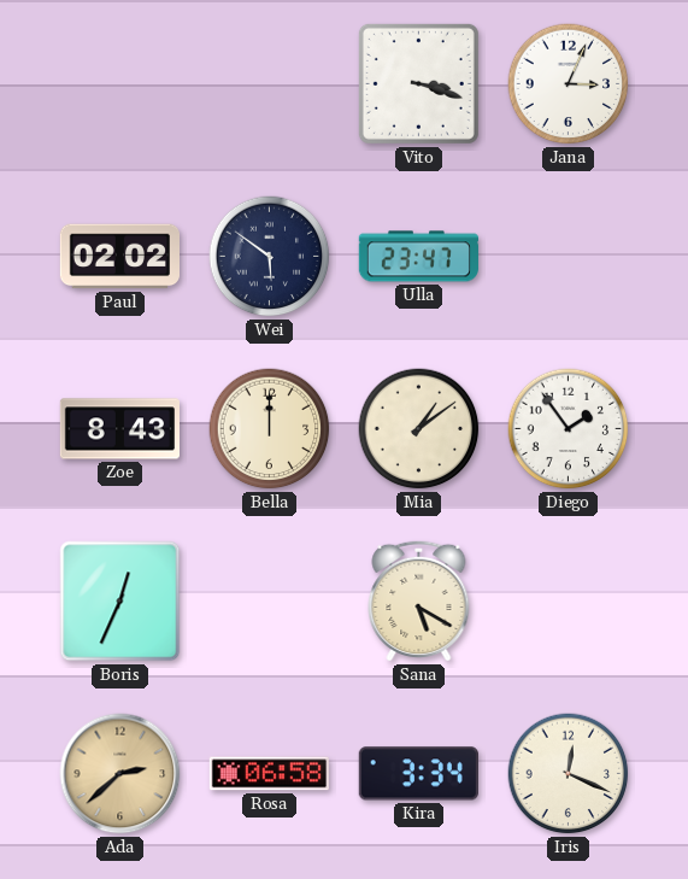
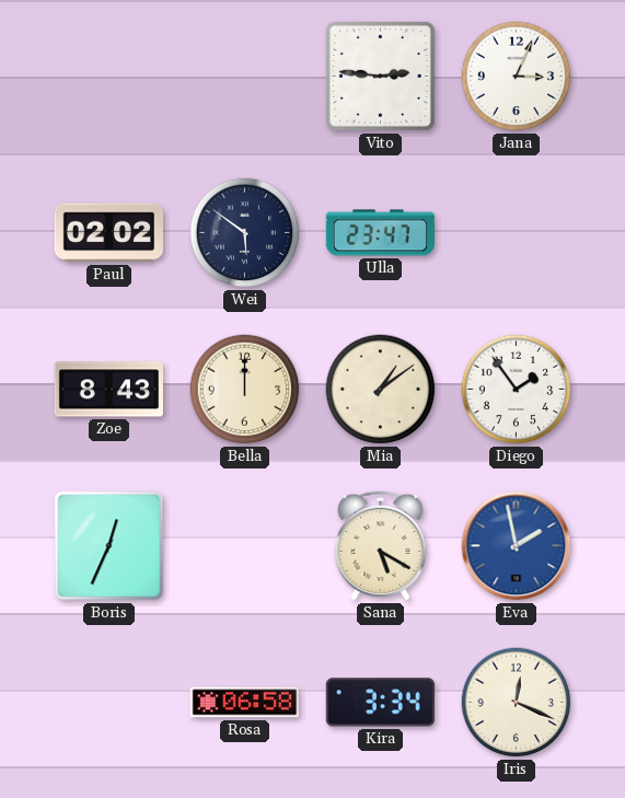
Vito: 3:18 -> 2:46 (380, 76)
Eva: none -> 1:58 (517, 546)
Ada: 2:38 -> none (120, 774)
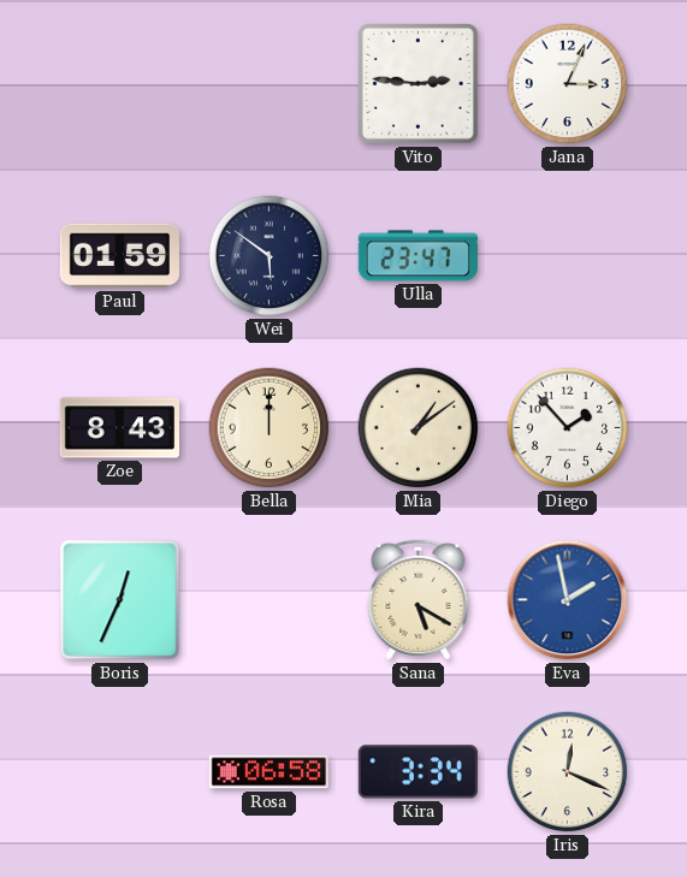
Paul: 02:02 -> 01:59 (119, 256)
Diego: 1:54 -> 1:53 (568, 428)
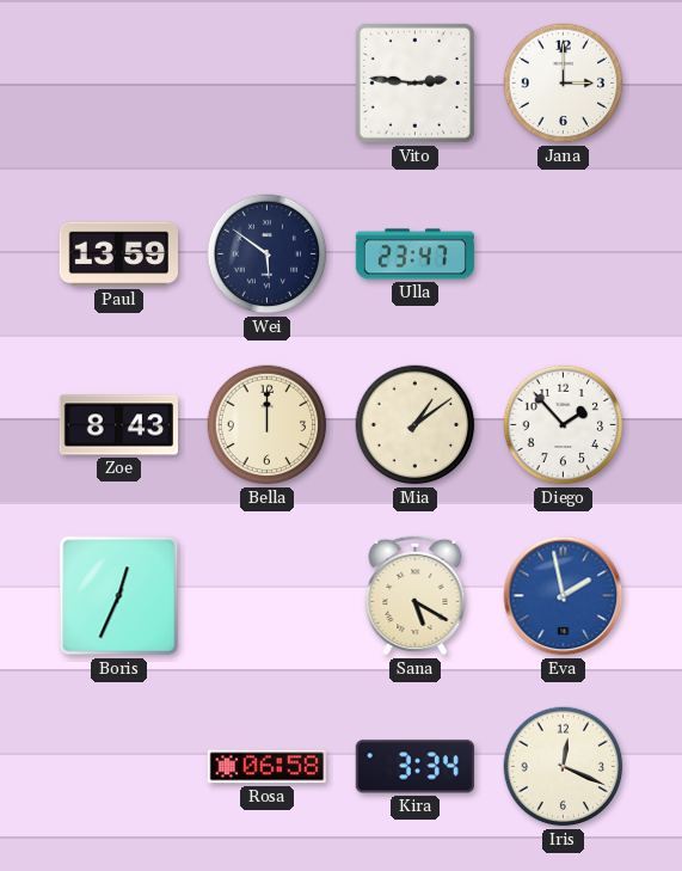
Jana: 3:04 -> 3:00 (564, 84)
Paul: 01:59 -> 13:59 (118, 254)
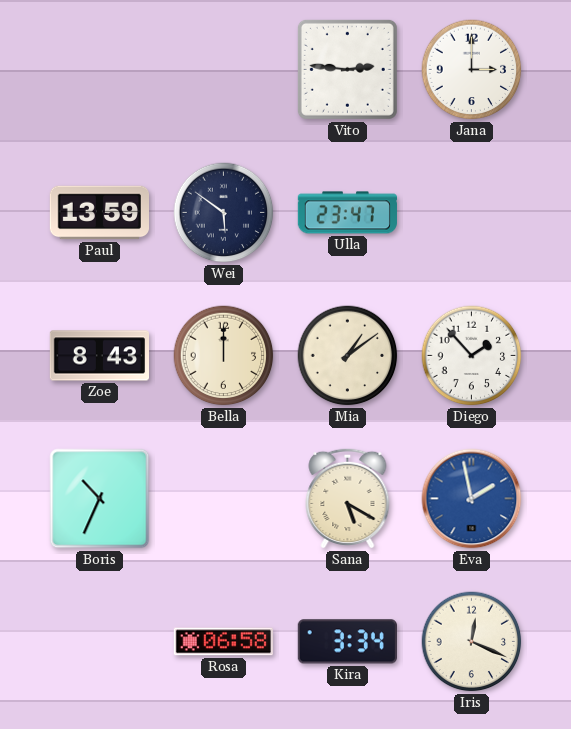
Boris: 12:34 -> 10:34 (100, 499)
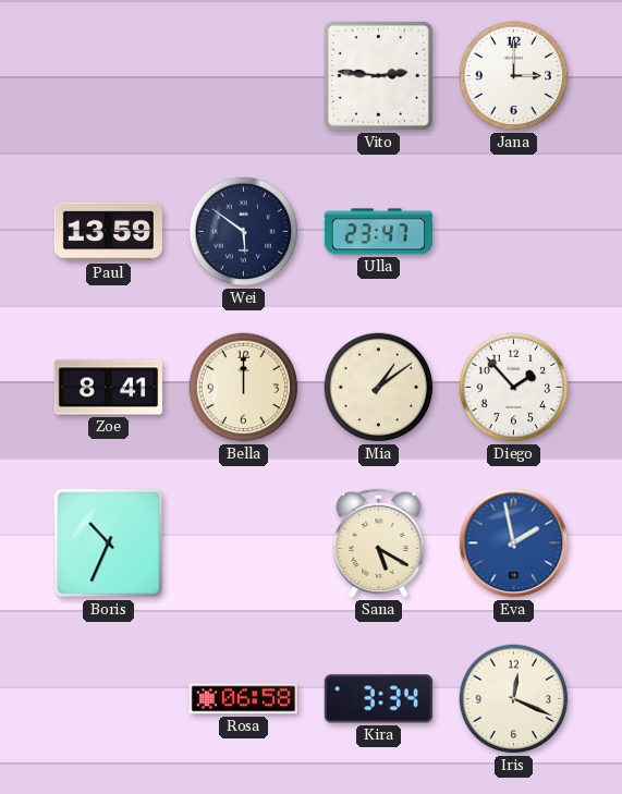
Zoe: 8:43 -> 8:41 (108, 388)
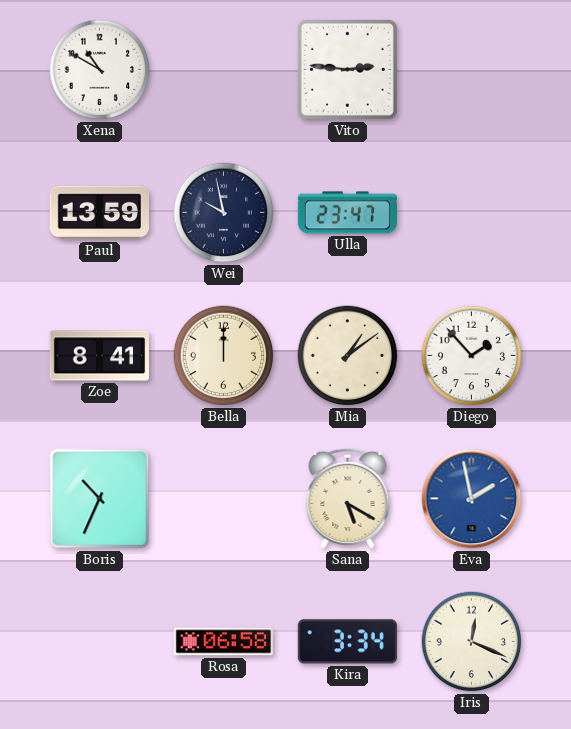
Xena: none -> 10:50 (100, 70)
Jana: 3:00 -> none (514, 76)
Wei: 5:51 -> 9:58 (224, 213)
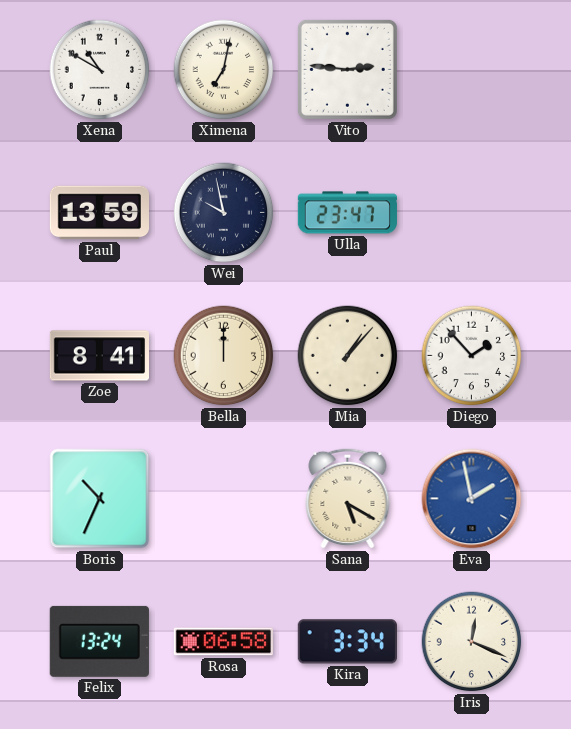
Ximena: none -> 7:02 (224, 70)
Mia: 1:09 -> 1:07 (348, 356)
Felix: none -> 13:24 (99, 641)
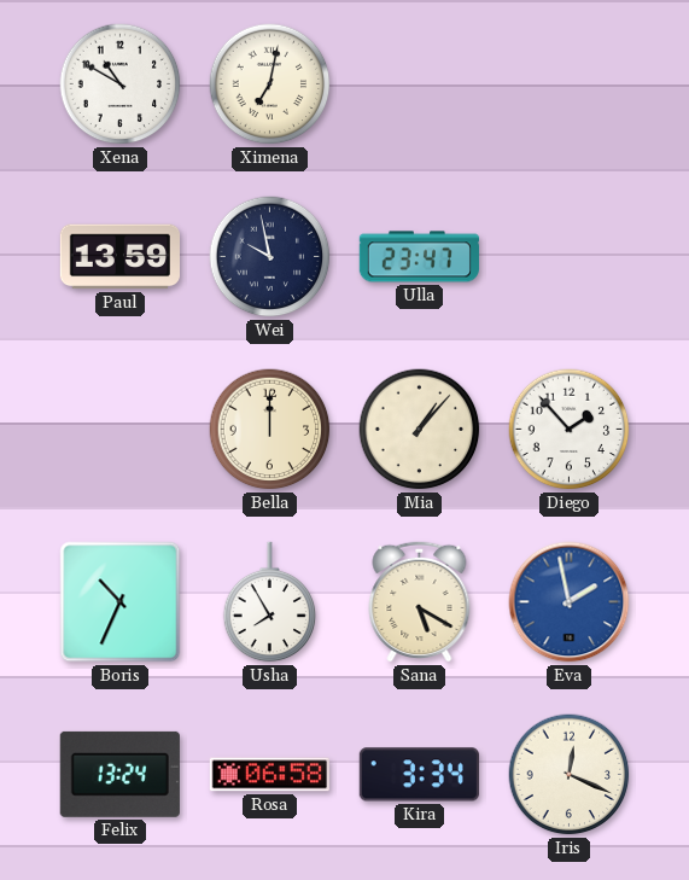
Vito: 2:46 -> none (347, 69)
Zoe: 8:41 -> none (99, 356)
Usha: none -> 7:55 (270, 602)
